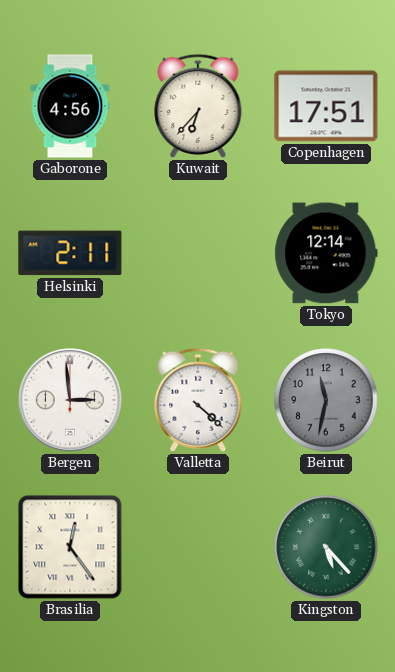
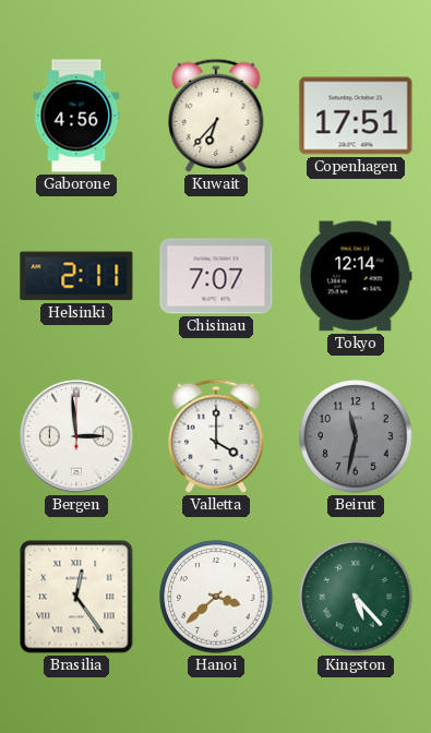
Chisinau: none -> 7:07 (216, 276)
Valletta: 4:22 -> 4:00 (216, 436)
Hanoi: none -> 3:38 (216, 597)
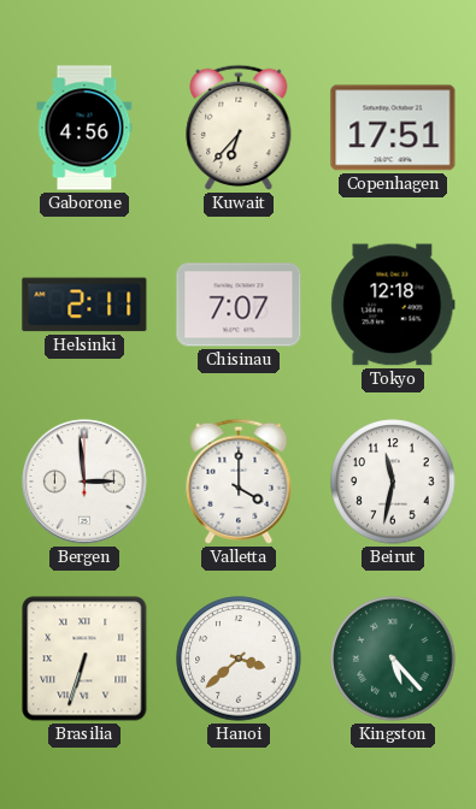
Tokyo: 12:14 -> 12:18 (393, 305)
Beirut dial: grey -> white (393, 482)
Brasilia: 12:24 -> 6:33 (84, 659)
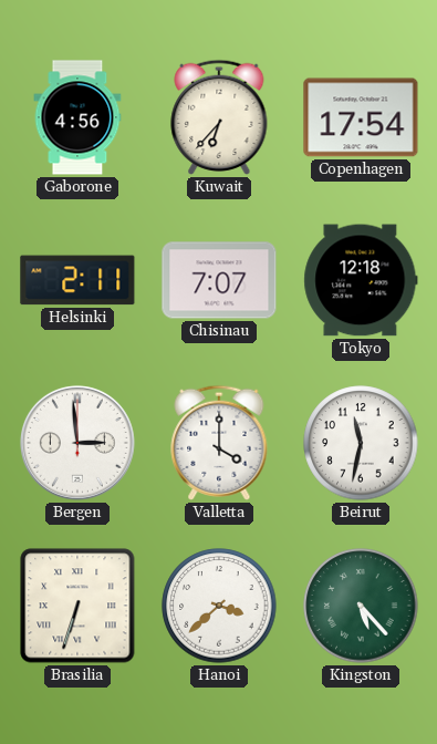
Copenhagen: 17:51 -> 17:54 (361, 117)
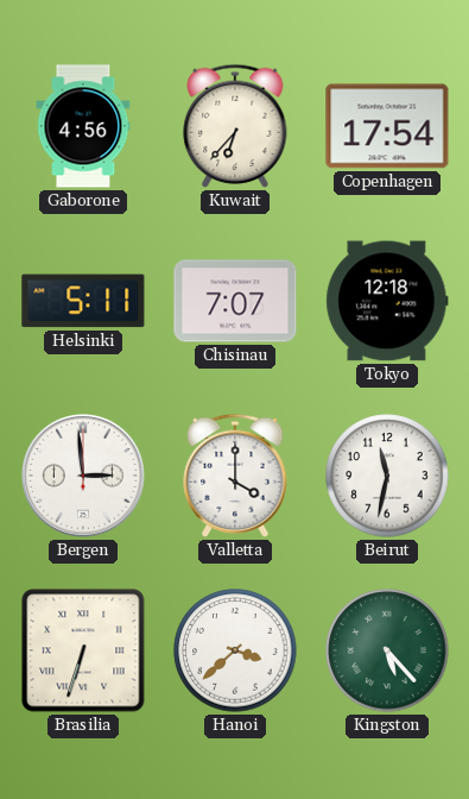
Helsinki: 2:11 -> 5:11 (83, 301)
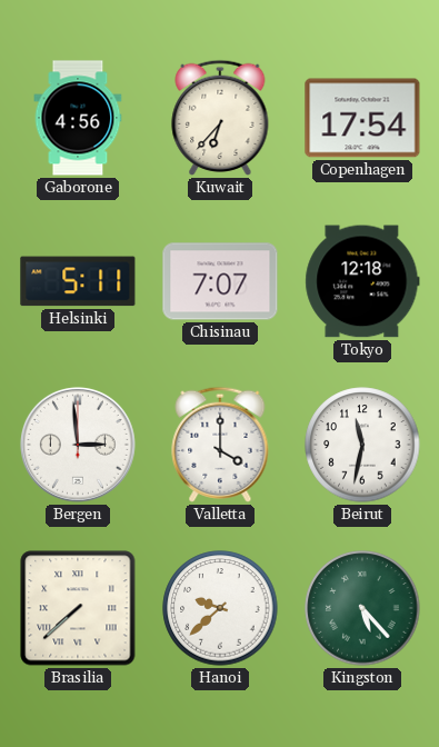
Brasilia: 6:33 -> 7:38 (78, 608)
Hanoi: 3:38 -> 9:38 (220, 608)
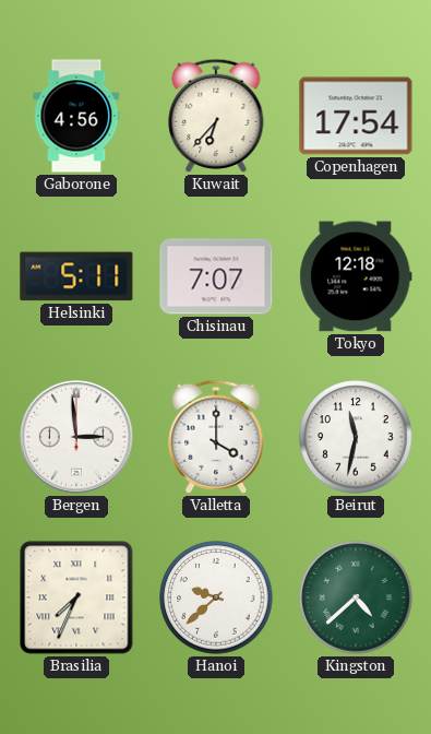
Brasilia: 7:38 -> 7:34 (76, 597)
Kingston: 5:23 -> 4:38 (356, 597)
